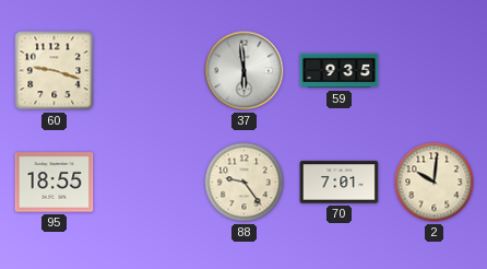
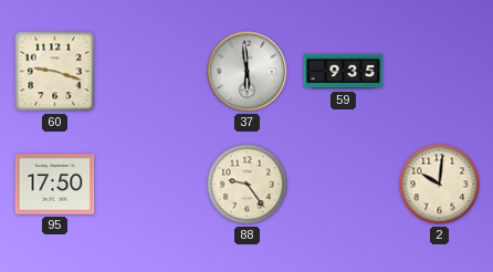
95: 18:55 -> 17:50 (55, 185)
70: 7:01 -> none (340, 183)
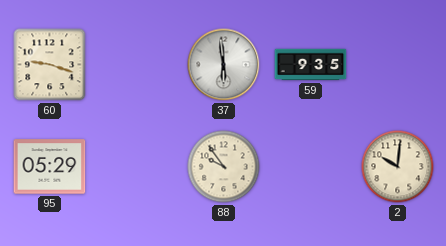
95: 17:50 -> 05:29 (50, 167)
88: 9:24 -> 9:54 (224, 167)
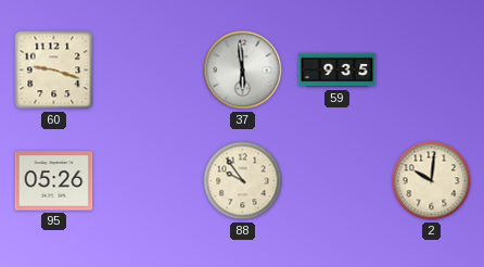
95: 05:29 -> 05:26 (54, 181)
